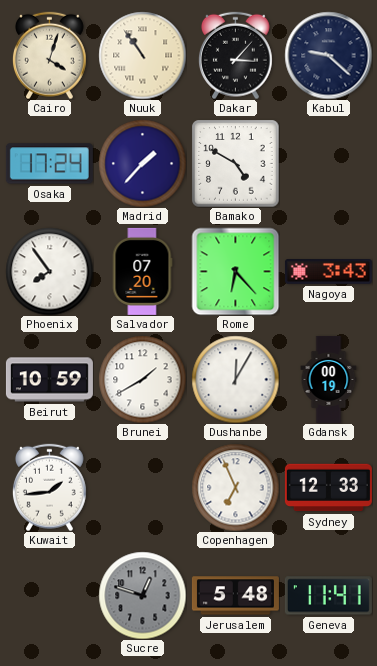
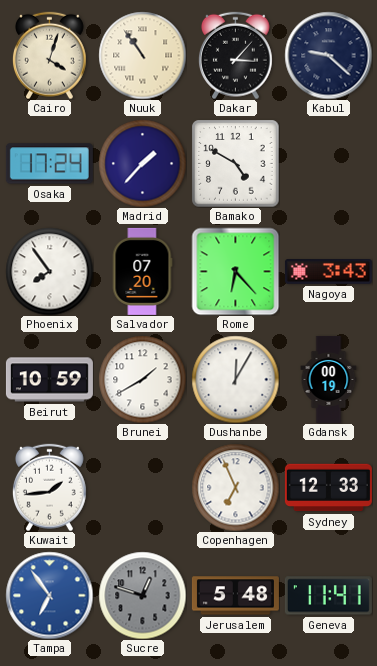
Tampa: none -> 6:54 (49, 595)
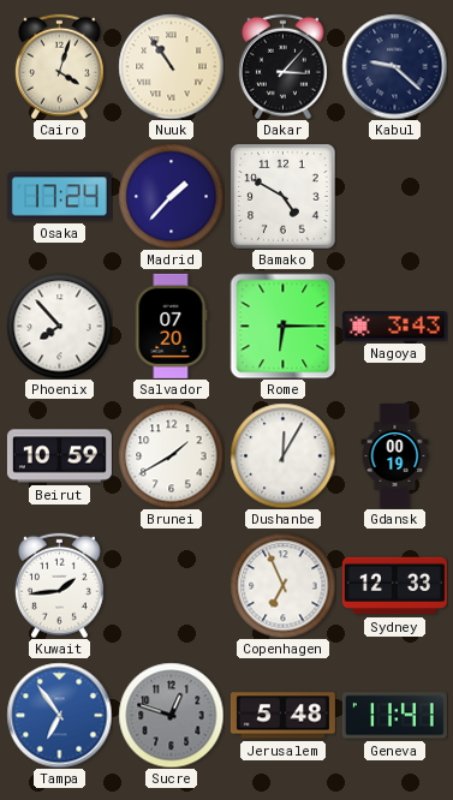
Phoenix: 7:54 -> 7:53 (59, 326)
Rome: 6:23 -> 6:15 (282, 326)
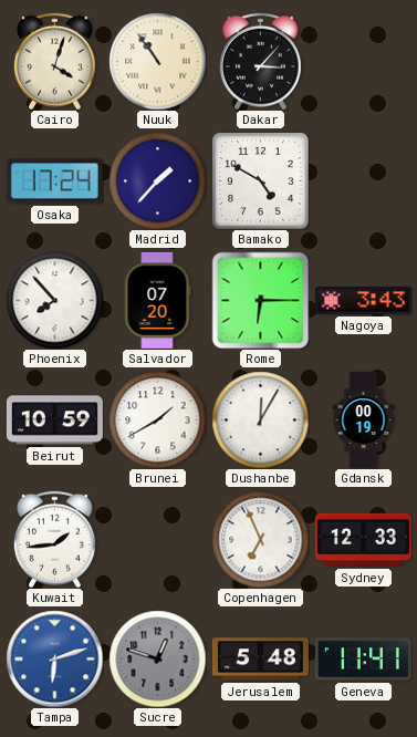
Kabul: 9:22 -> none (394, 66)
Tampa: 6:54 -> 6:12 (54, 658)
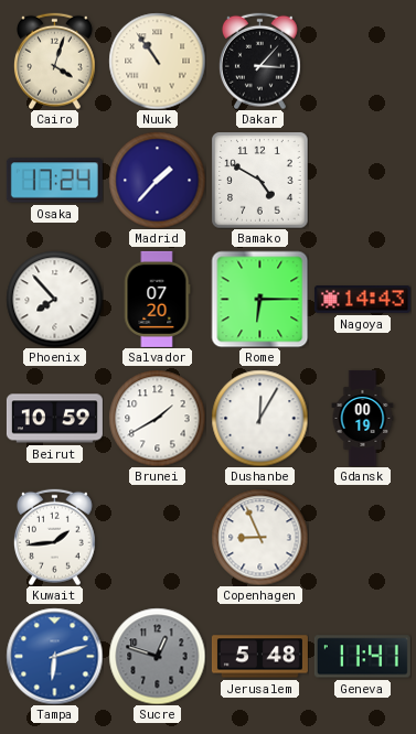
Nagoya: 3:43 -> 14:43 (362, 300)
Copenhagen: 6:56 -> 8:56 (259, 537)
Sydney: 12:33 -> none (363, 540)
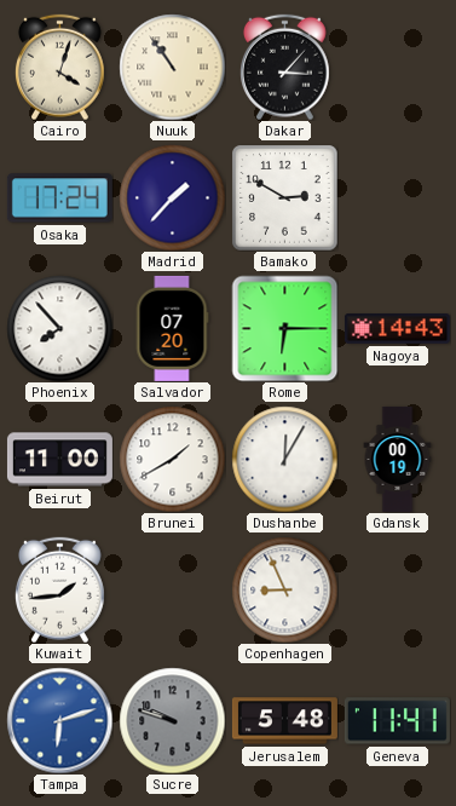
Bamako: 4:50 -> 2:50 (284, 197)
Beirut: 10:59 -> 11:00 (59, 460)
Sucre: 12:48 -> 9:48 (172, 720)
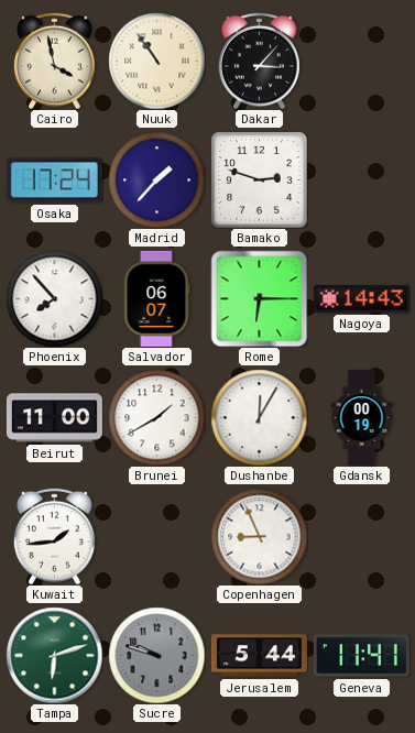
Cairo: 4:03 -> 3:58 (54, 61)
Bamako: 2:50 -> 2:48 (259, 179)
Salvador: 07:20 -> 06:07 (156, 298)
Tampa dial: blue -> green (54, 655)
Jerusalem: 5:48 -> 5:44 (259, 656)
